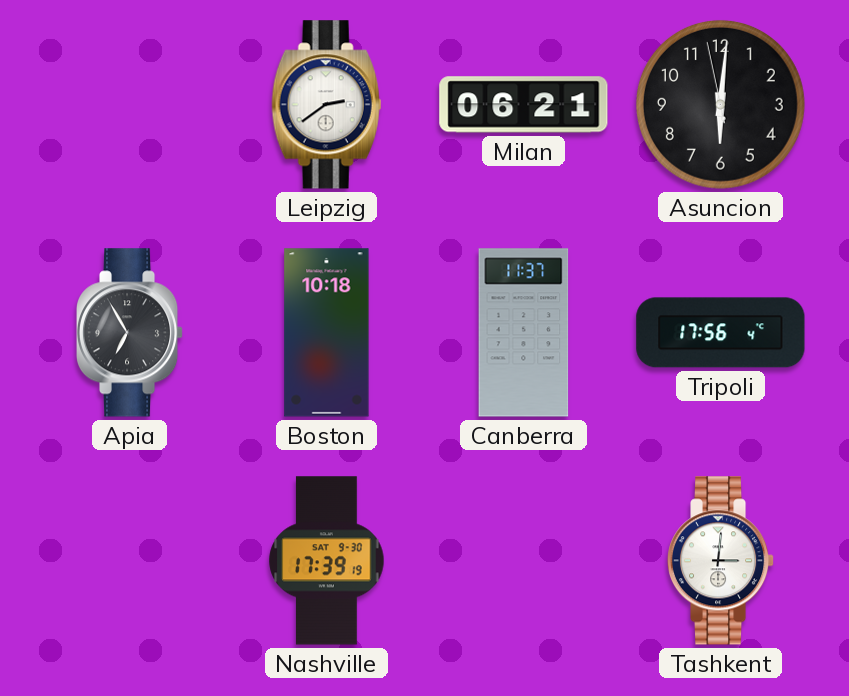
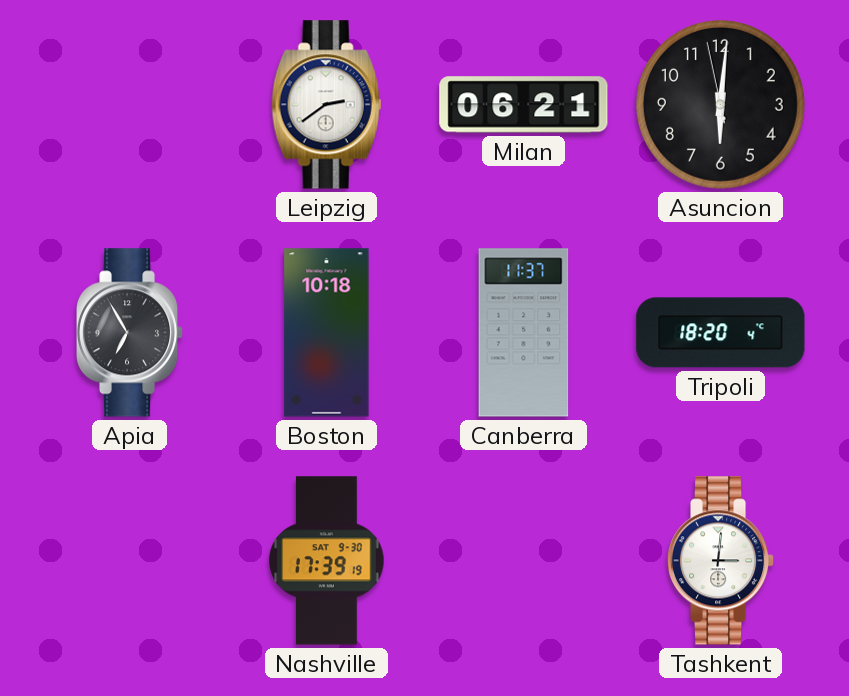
Tripoli: 17:56 -> 18:20 (721, 333)
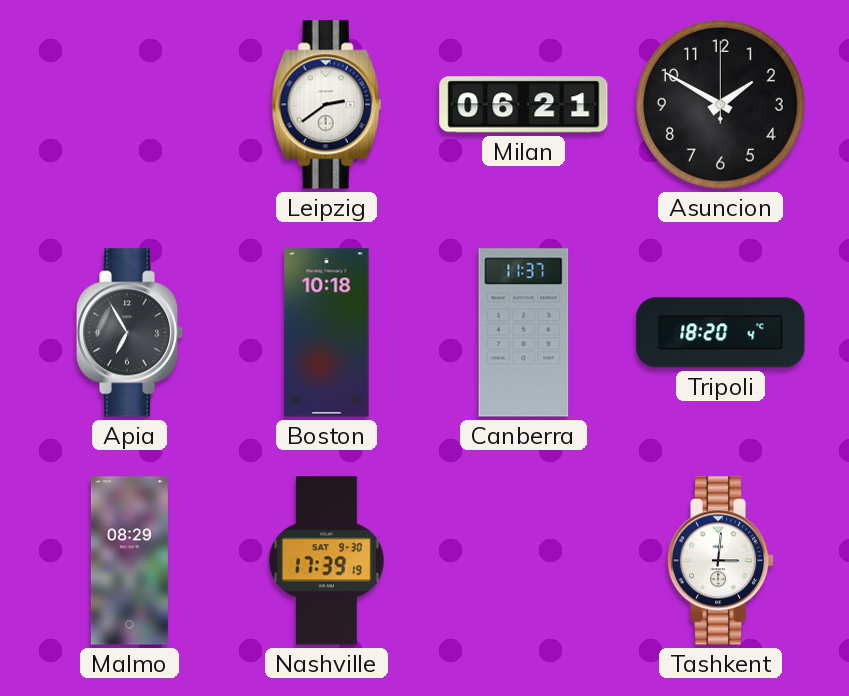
Asuncion: 6:00 -> 1:50 (720, 104)
Malmo: none -> 08:29 (129, 561)
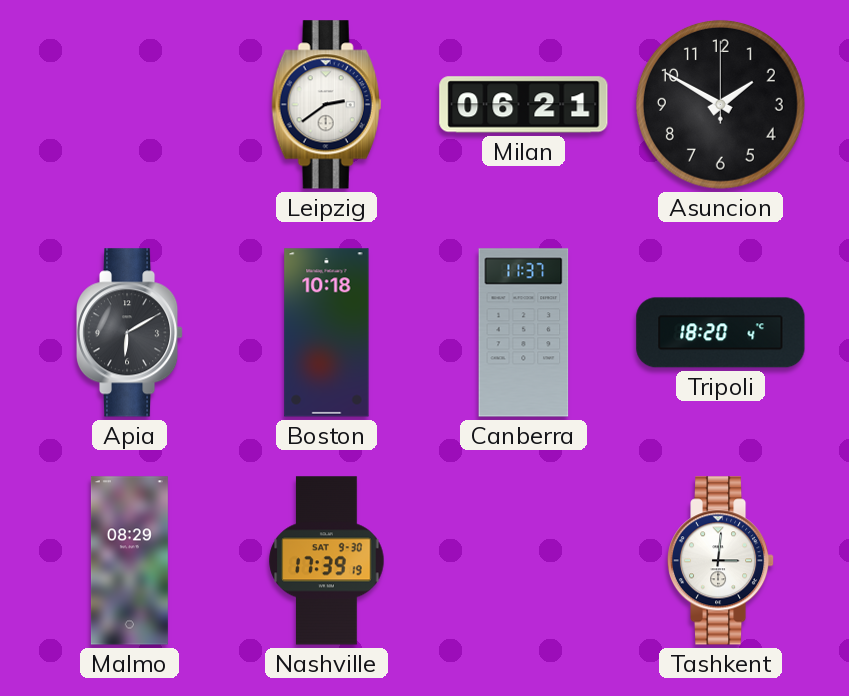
Apia: 6:55 -> 6:10 (130, 333)
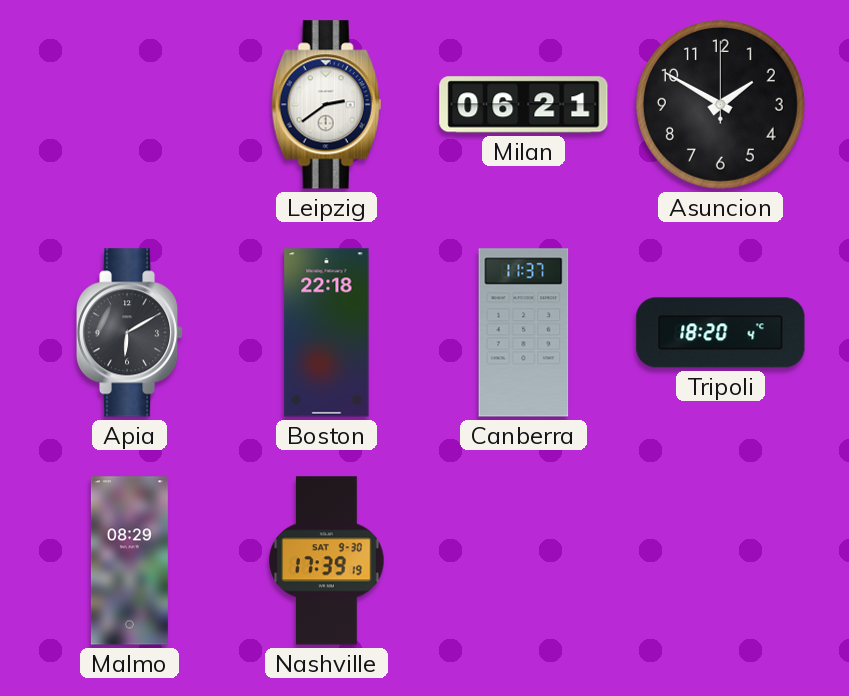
Boston: 10:18 -> 22:18 (327, 333)
Tashkent: 3:01 -> none (721, 561)
